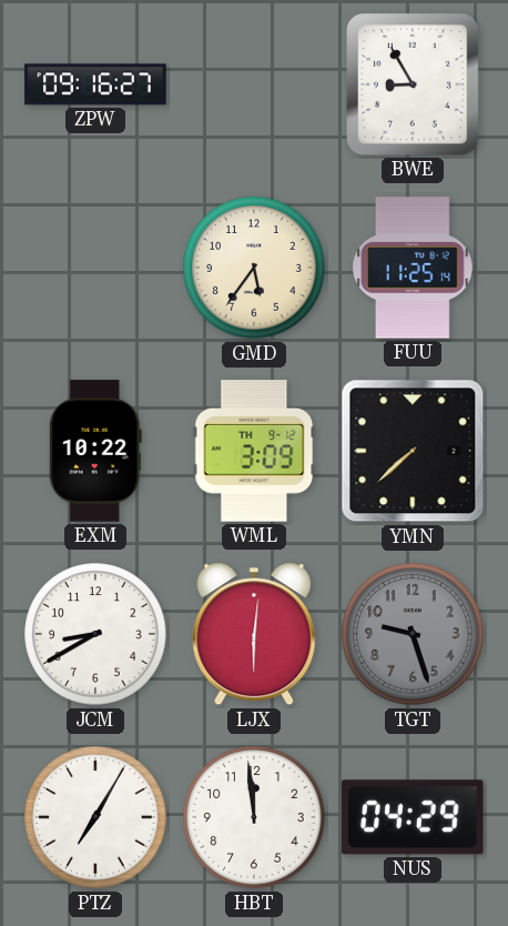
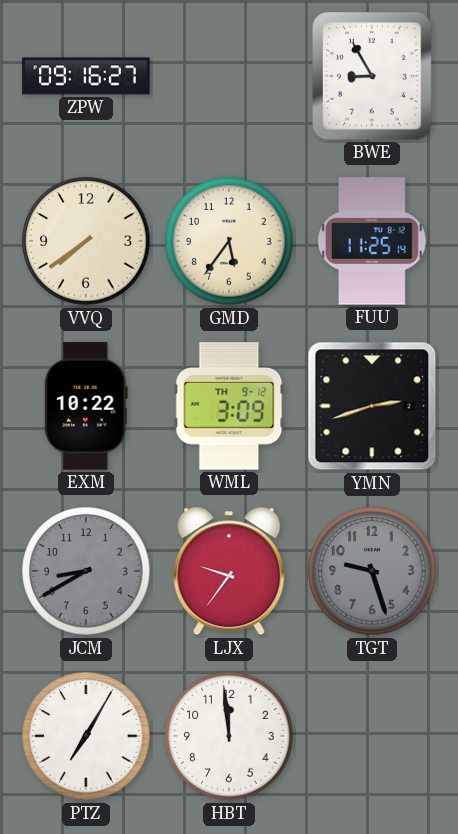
VVQ: none -> 7:39 (86, 241)
YMN: 7:38 -> 2:42 (372, 406)
JCM dial: white -> grey (86, 571)
LJX: 6:01 -> 9:36 (229, 571)
NUS: 04:29 -> none (413, 817)
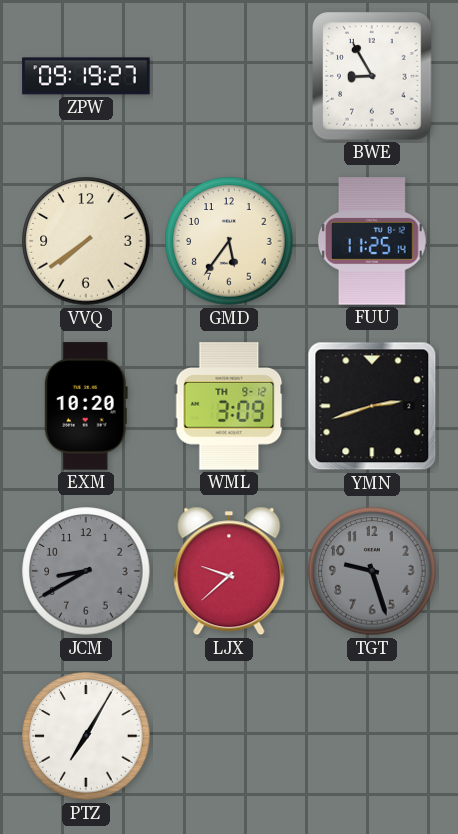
ZPW: 09:16 -> 09:19 (86, 76)
EXM: 10:22 -> 10:20 (86, 406)
LJX: 9:36 -> 9:38 (229, 571)
HBT: 11:59 -> none (229, 736)
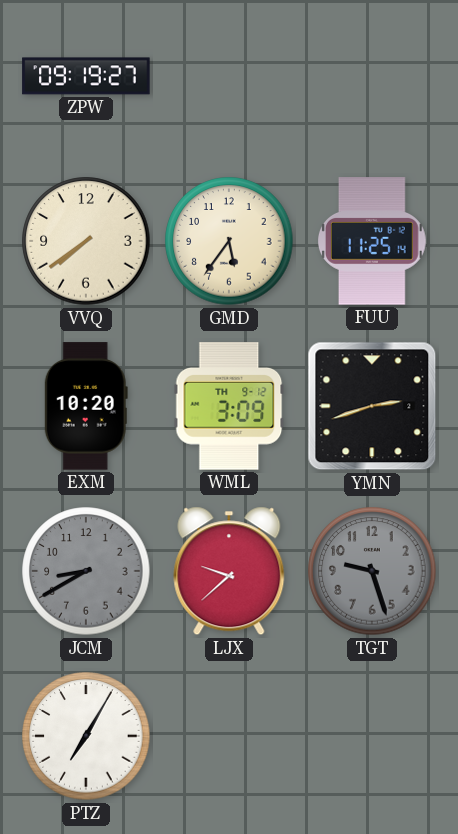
BWE: 8:55 -> none (372, 76)
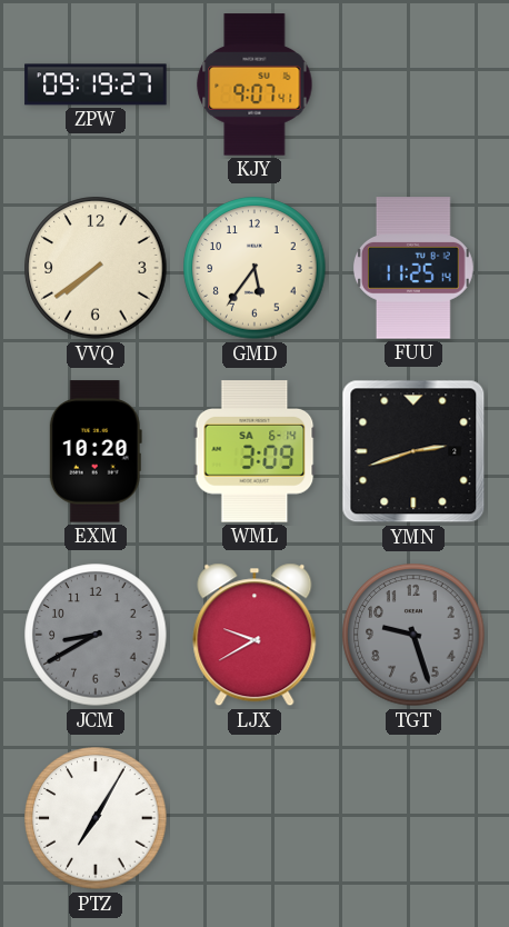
KJY: none -> 9:07 (255, 84)
WML date: TH 9-12 -> SA 6-14 (255, 451)
LJX: 9:38 -> 9:40 (255, 635)
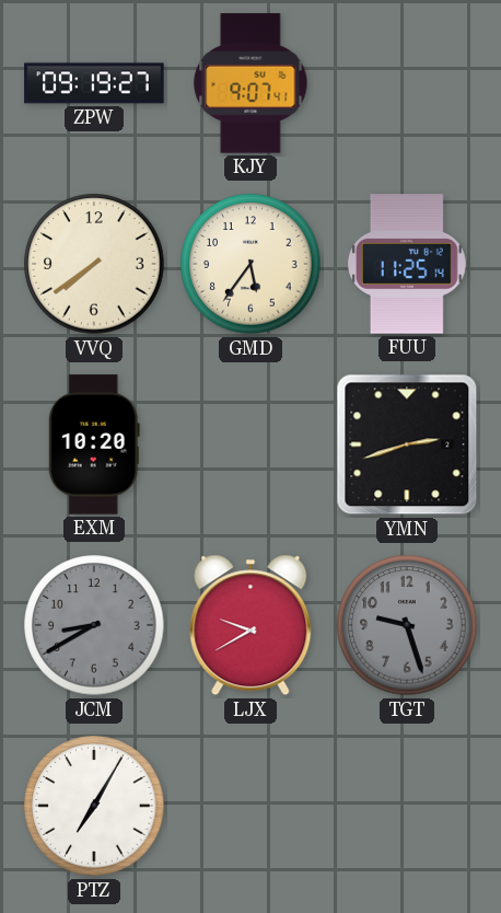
WML: 3:09 -> none (255, 451)
